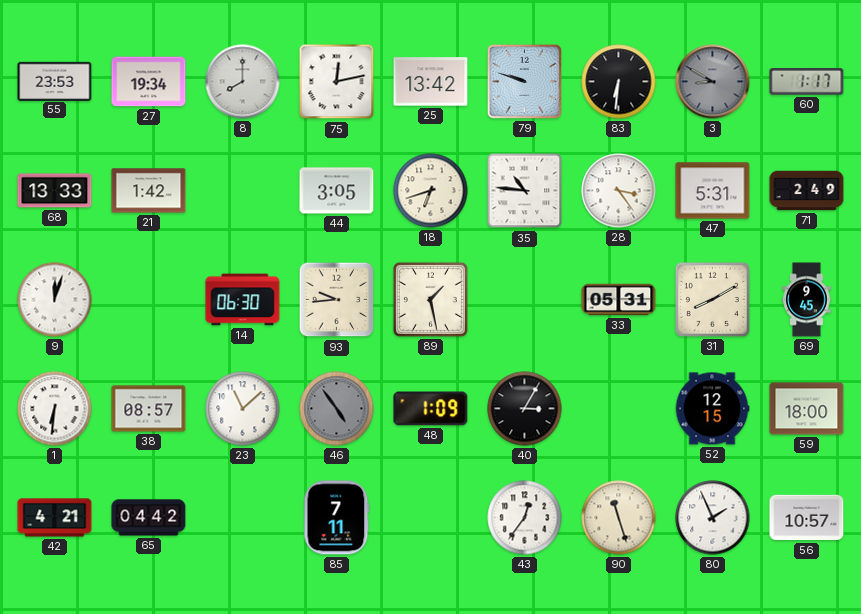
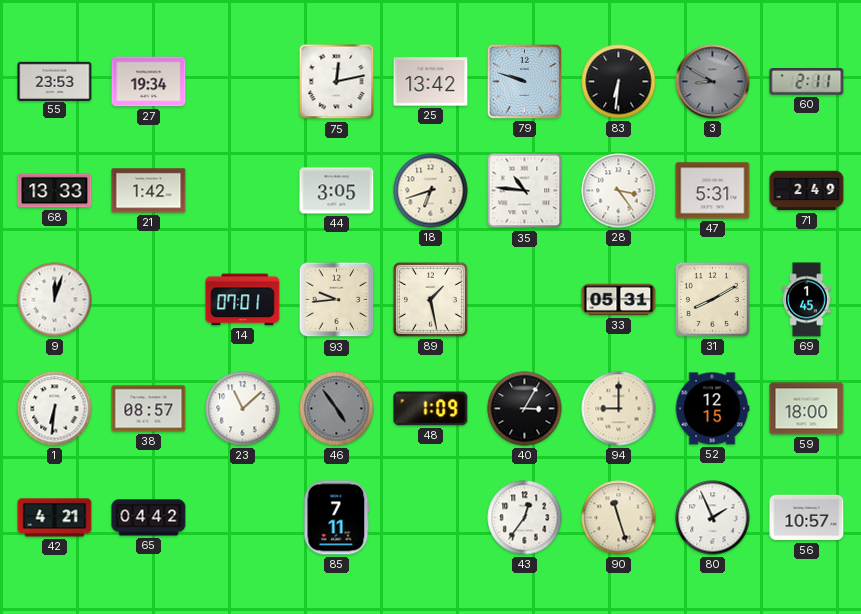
8: 8:00 -> none (243, 82)
60: 1:17 -> 2:11 (807, 82)
14: 06:30 -> 07:01 (243, 300)
69: 9:45 -> 1:45 (807, 300)
94: none -> 9:00 (619, 409)
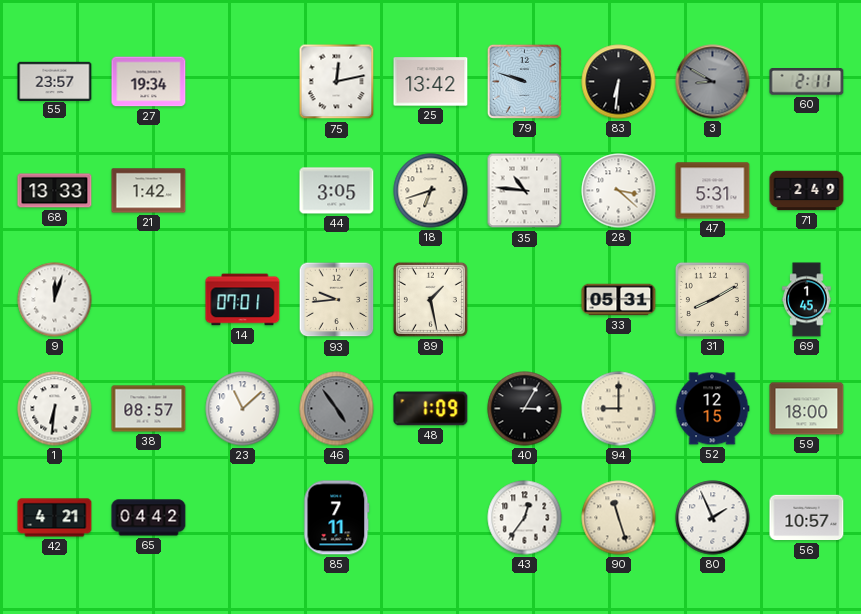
55: 23:53 -> 23:57 (55, 81)
28: 3:24 -> 3:22 (619, 191)
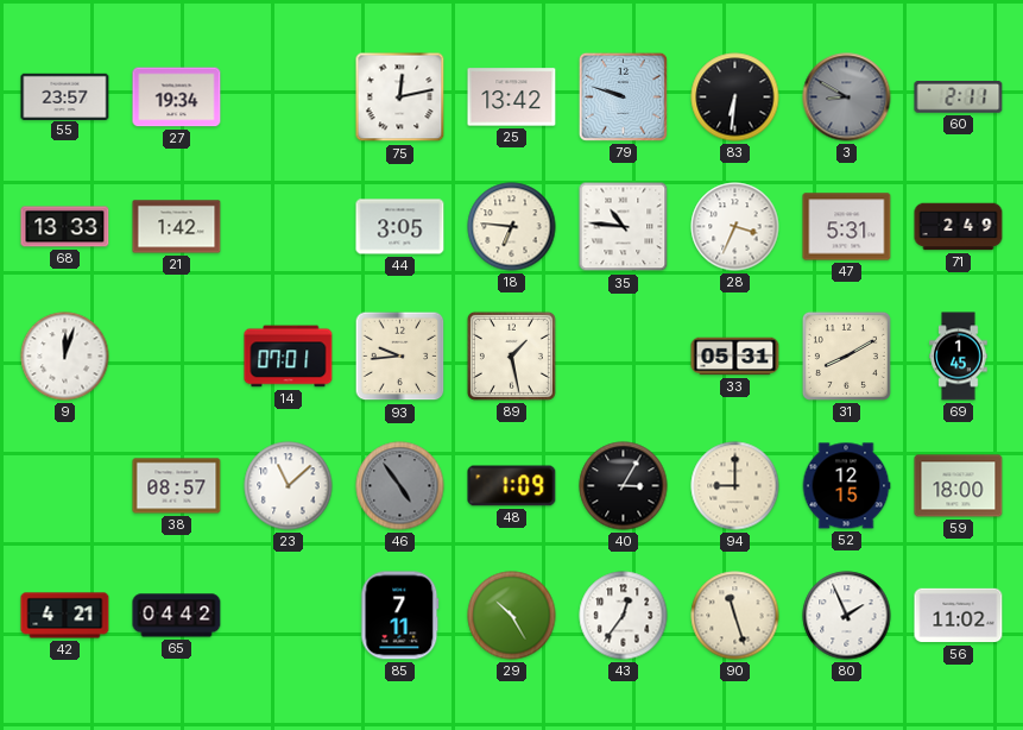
18: 6:42 -> 6:46 (512, 227)
28: 3:22 -> 3:34 (735, 227)
1: 6:31 -> none (55, 409)
29: none -> 10:25 (512, 616)
56: 10:57 -> 11:02 (959, 616)
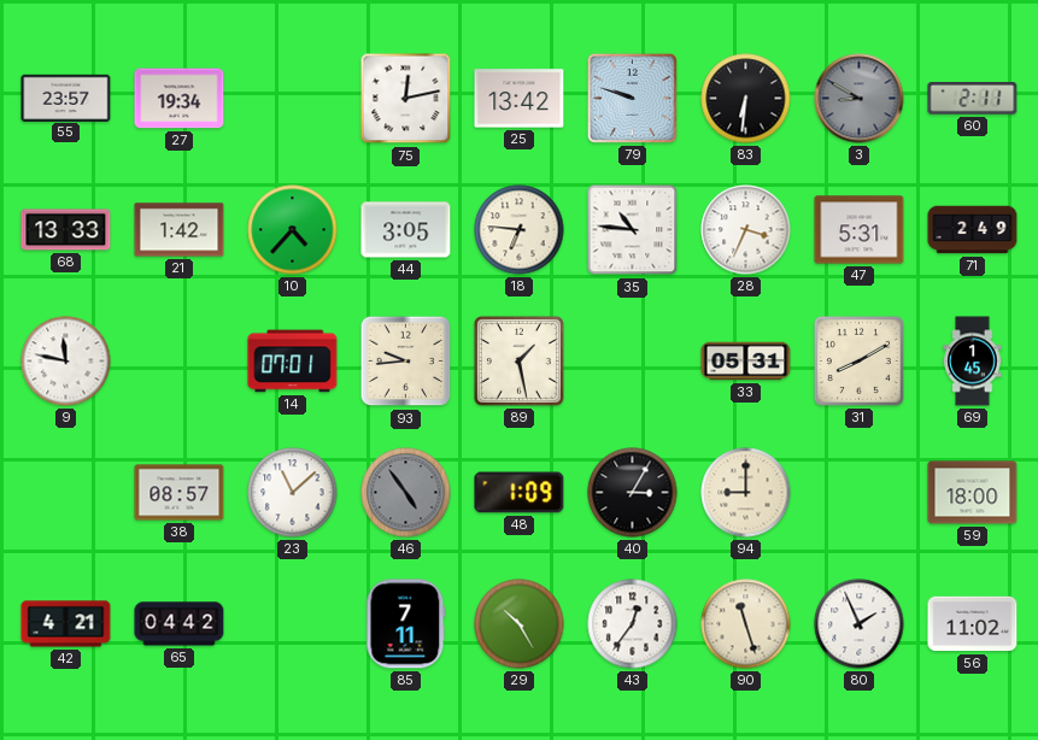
10: none -> 4:37 (293, 230)
9: 12:03 -> 11:47 (66, 362)
52: 12:15 -> none (846, 486)
